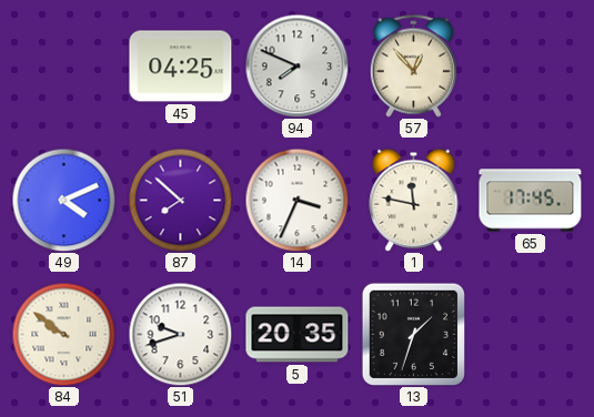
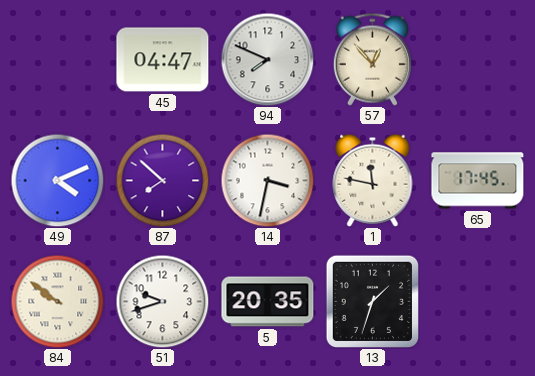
45: 04:25 -> 04:47 (163, 60)
14: 3:34 -> 3:32 (267, 180)
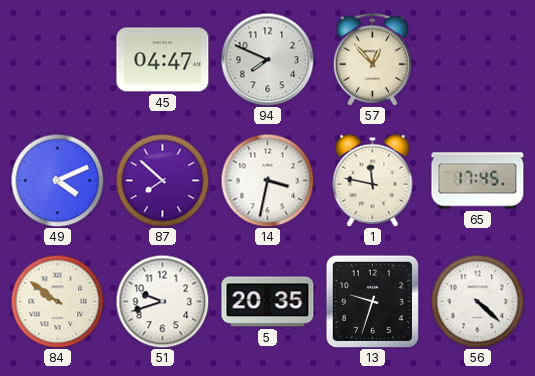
13: 1:33 -> 9:33 (372, 301)
56: none -> 4:22 (477, 301)
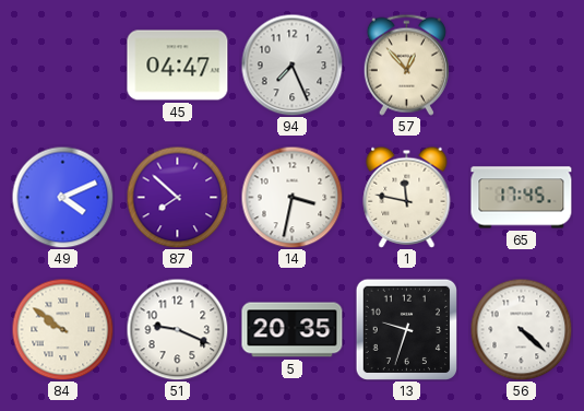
94: 7:49 -> 7:26 (291, 64)
51: 9:42 -> 9:19 (177, 329)
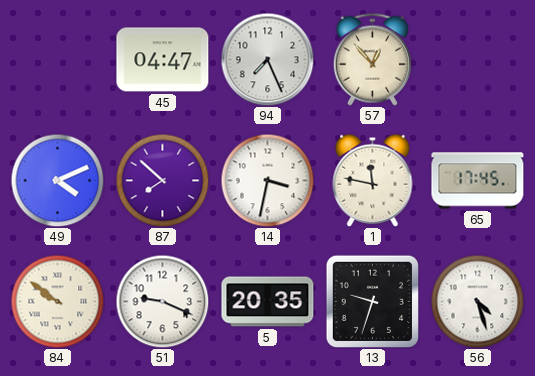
56: 4:22 -> 4:27 (477, 301)
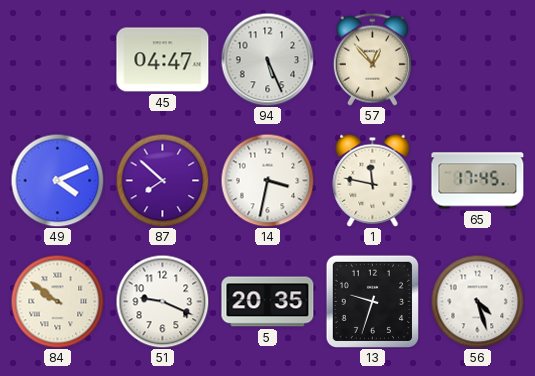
94: 7:26 -> 5:26 (267, 59)
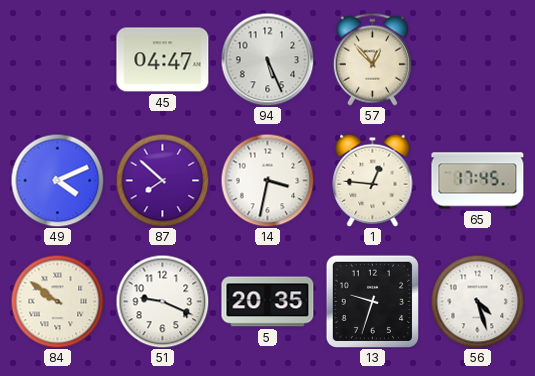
1: 11:47 -> 12:46 (373, 180)
